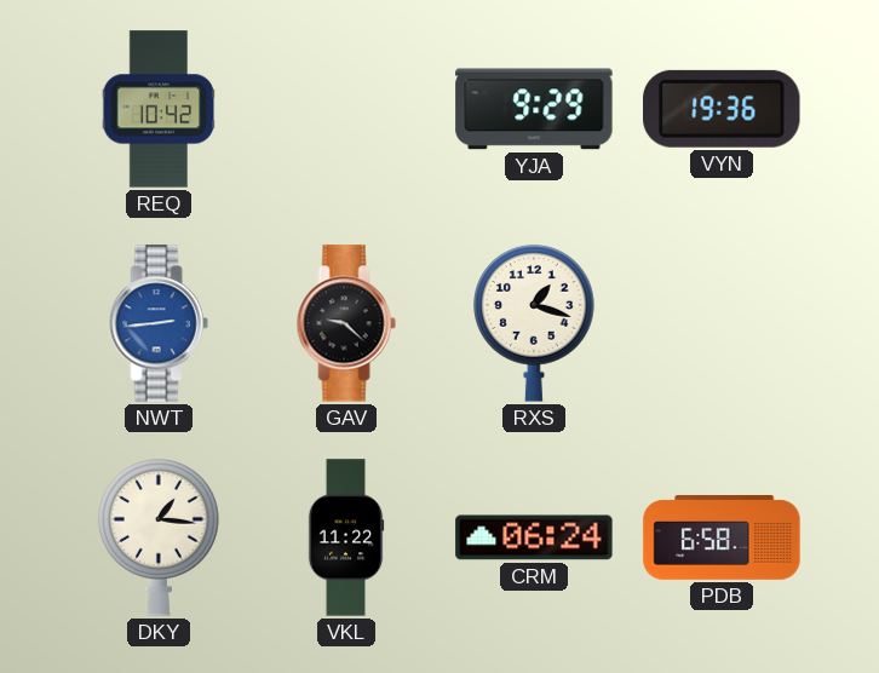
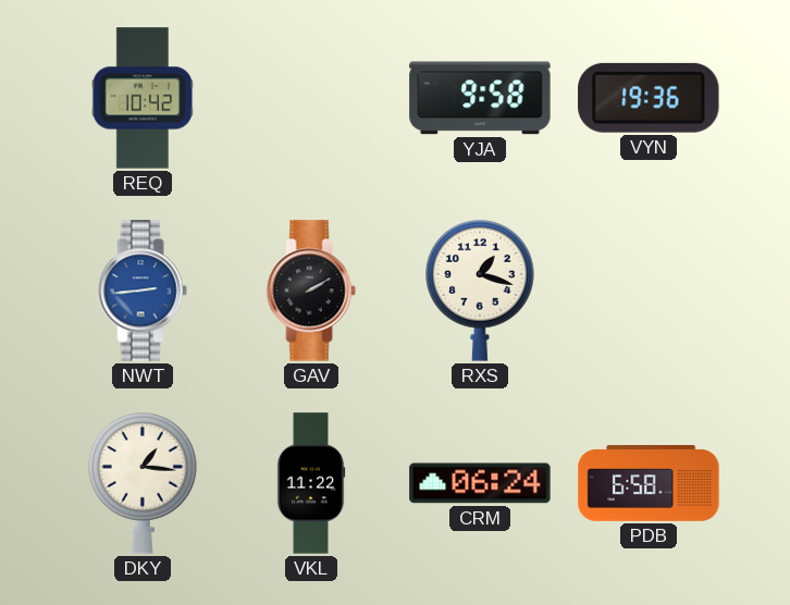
YJA: 9:29 -> 9:58 (480, 98)
GAV: 9:22 -> 2:10 (311, 291)
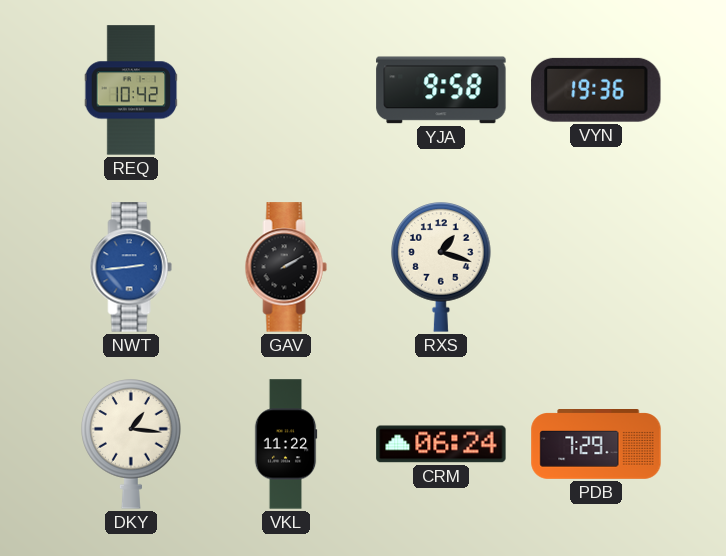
PDB: 6:58 -> 7:29 (596, 444)
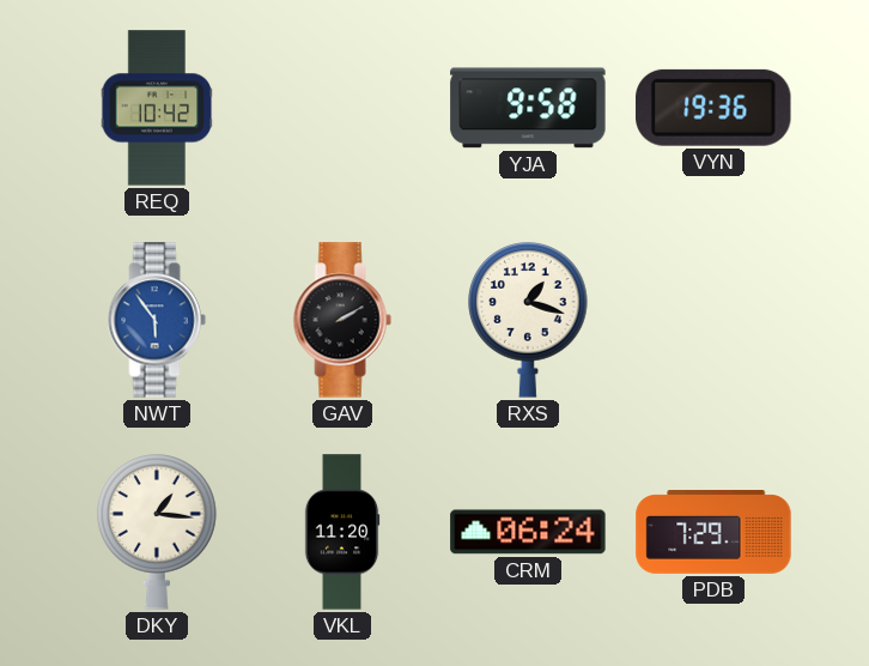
NWT: 2:44 -> 5:54 (157, 320)
VKL: 11:22 -> 11:20 (342, 532)
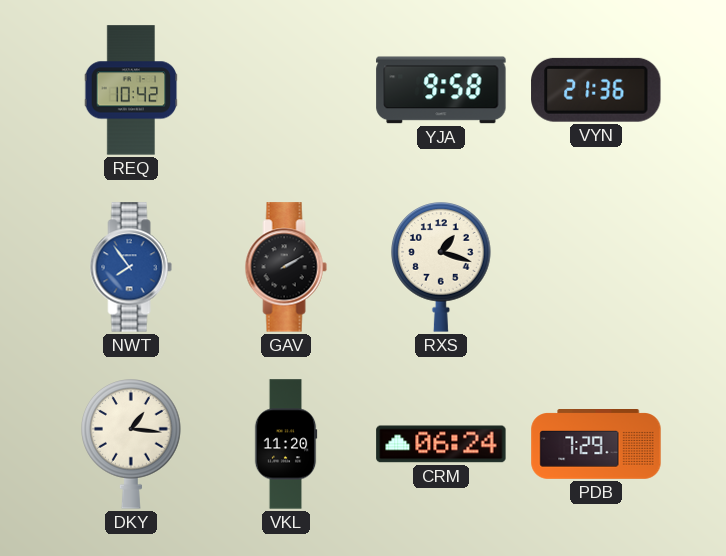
VYN: 19:36 -> 21:36 (596, 90)
NWT: 5:54 -> 7:54 (131, 267)
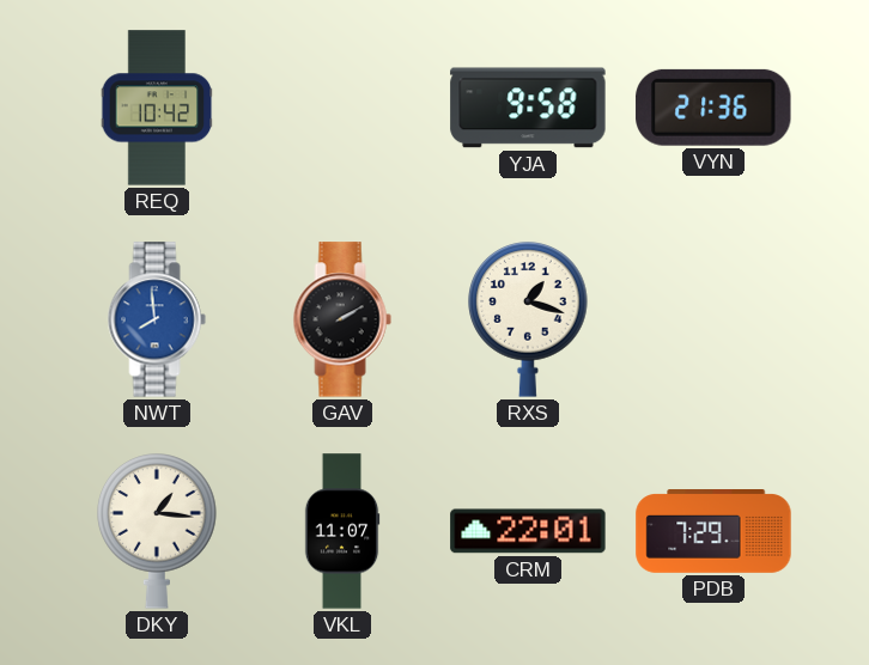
NWT: 7:54 -> 7:59 (157, 319)
VKL: 11:20 -> 11:07 (342, 531)
CRM: 06:24 -> 22:01 (528, 531)
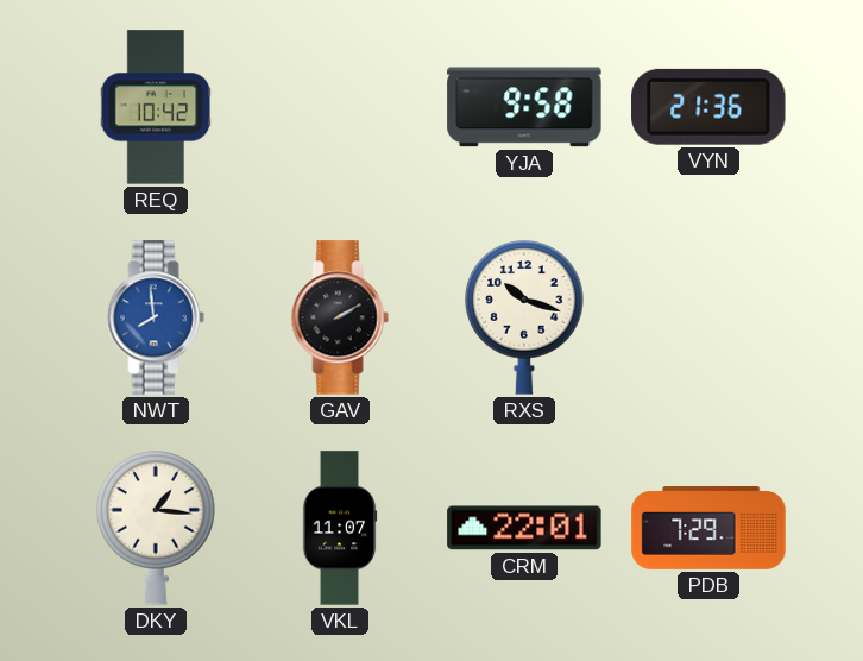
RXS: 1:18 -> 10:18 (524, 317)
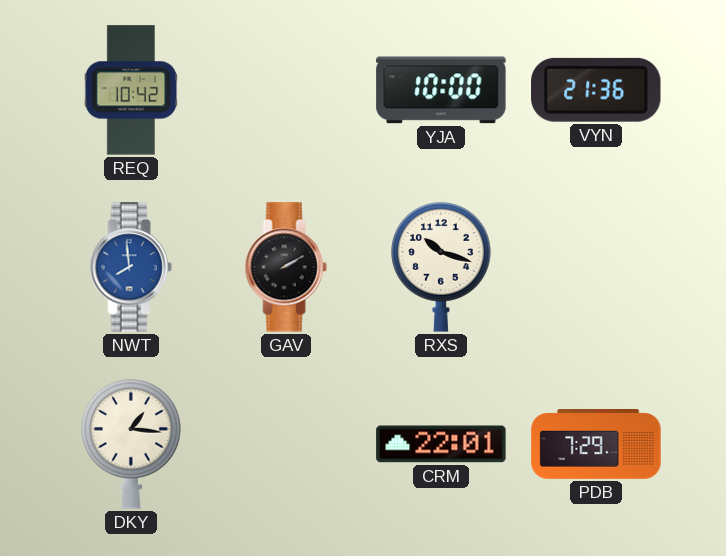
YJA: 9:58 -> 10:00 (441, 90)
VKL: 11:07 -> none (340, 528)
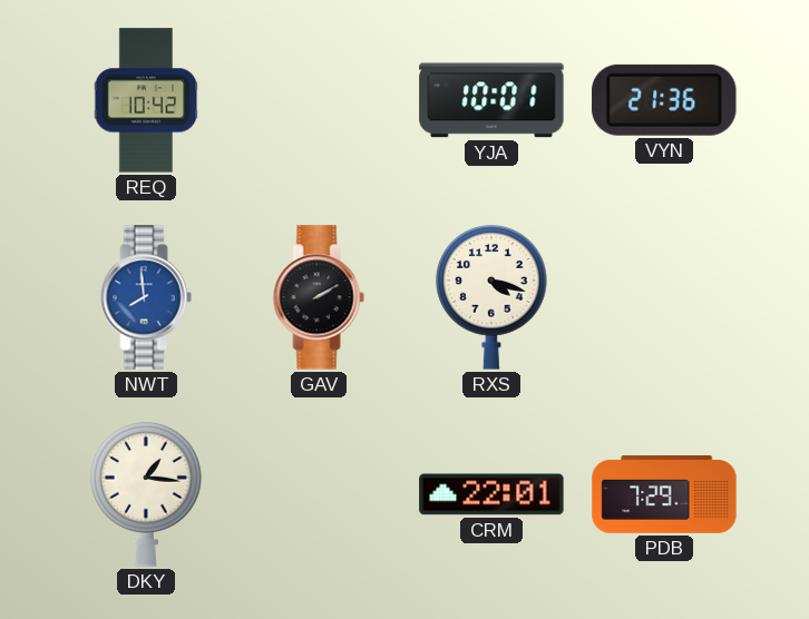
YJA: 10:00 -> 10:01 (491, 100)
RXS: 10:18 -> 4:18 (491, 297)
